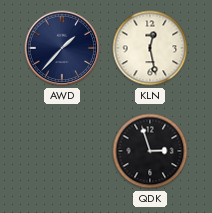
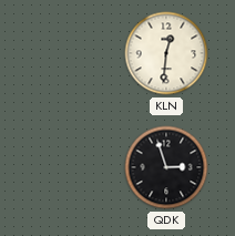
AWD: 1:37 -> none (62, 48)
KLN: 12:28 -> 12:31 (166, 53)
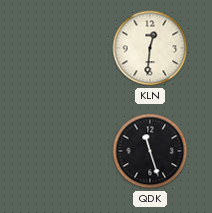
QDK: 2:57 -> 11:27 (150, 151)
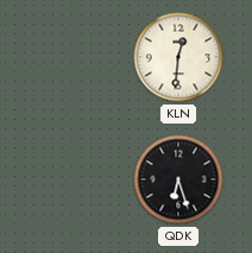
QDK: 11:27 -> 6:27 (178, 179)
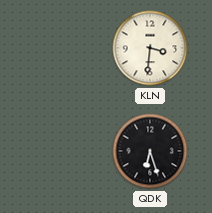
KLN: 12:31 -> 3:31 (150, 48)
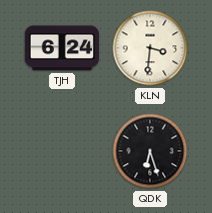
TJH: none -> 6:24 (62, 48)
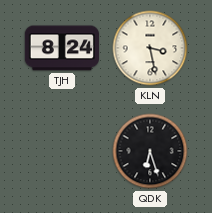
TJH: 6:24 -> 8:24 (62, 48)
KLN: 3:31 -> 3:28 (150, 48)
